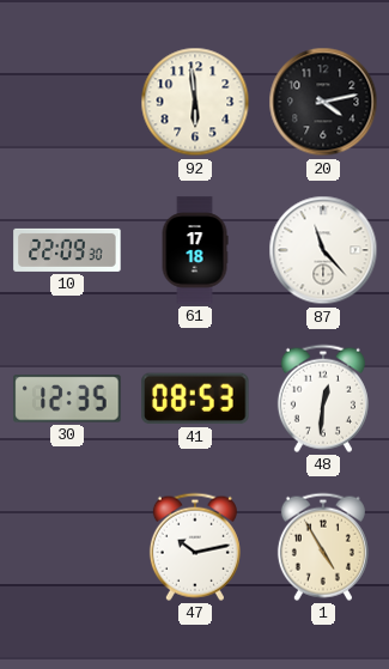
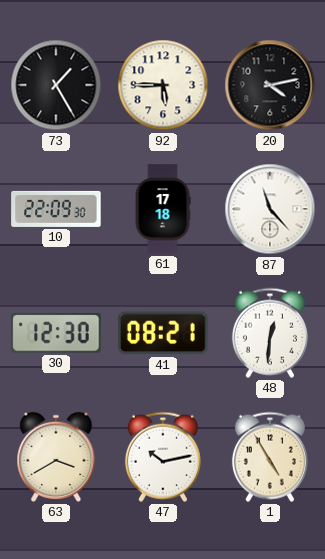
73: none -> 1:25 (56, 85)
92: 5:59 -> 5:45 (163, 85)
30: 12:35 -> 12:30 (56, 333)
41: 08:53 -> 08:21 (163, 333)
63: none -> 3:40 (56, 457)
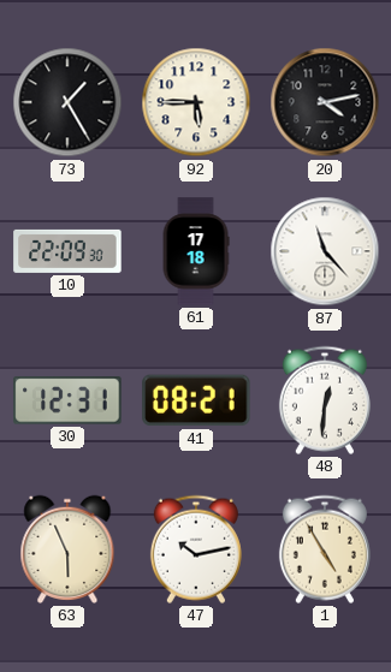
30: 12:30 -> 12:31 (67, 400)
63: 3:40 -> 5:56 (67, 549)
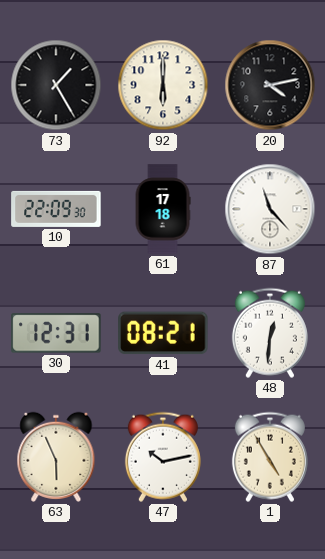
92: 5:45 -> 6:00 (163, 85)
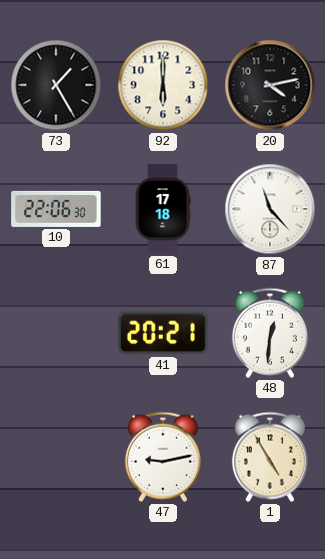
10: 22:09 -> 22:06 (56, 209)
30: 12:31 -> none (56, 333)
41: 08:21 -> 20:21 (163, 333)
63: 5:56 -> none (56, 457)
47: 10:13 -> 9:13 (163, 457)
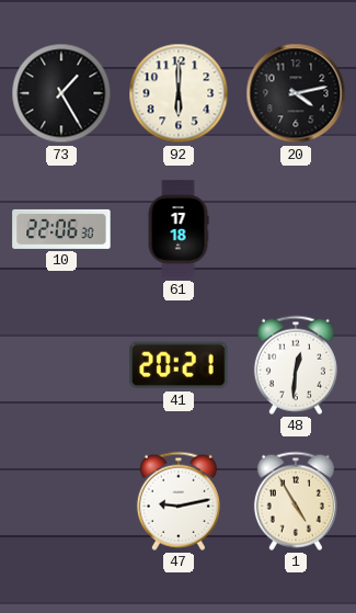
87: 11:23 -> none (270, 209)
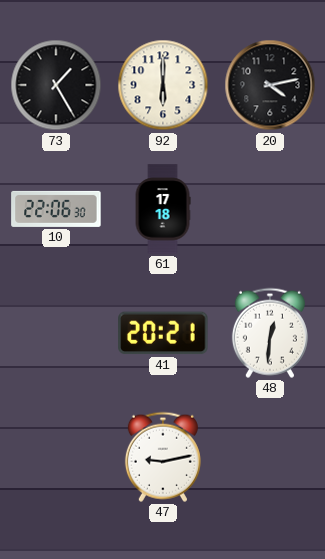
1: 4:55 -> none (296, 501)
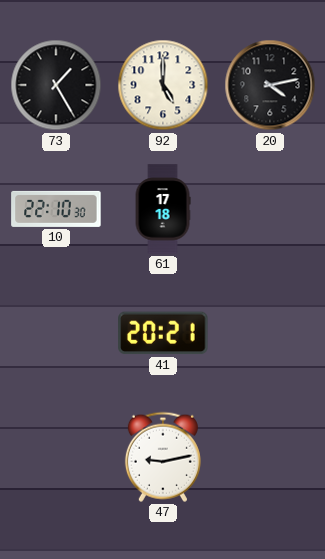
92: 6:00 -> 5:00 (163, 85)
10: 22:06 -> 22:10 (56, 209)
48: 12:31 -> none (270, 333)
